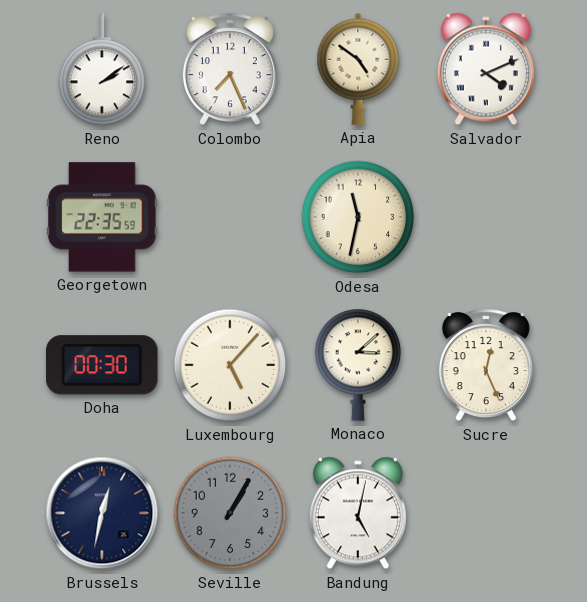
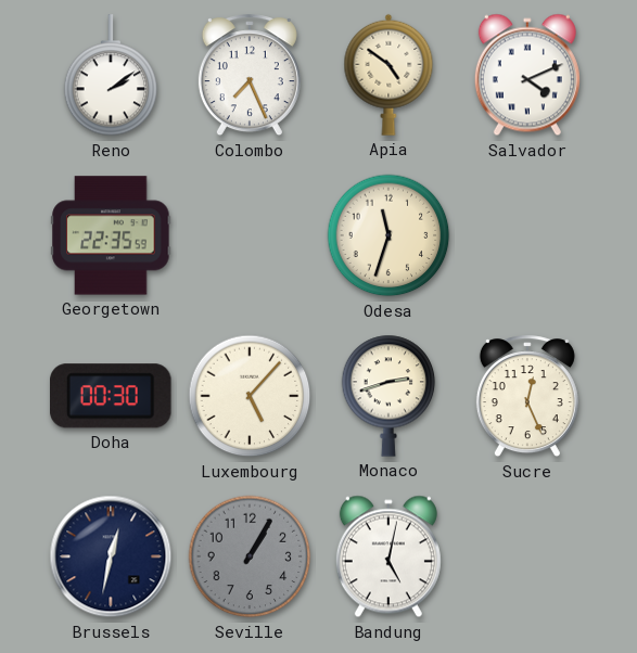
Odesa: 11:32 -> 11:33 (388, 235)
Monaco: 3:08 -> 2:42 (388, 396)
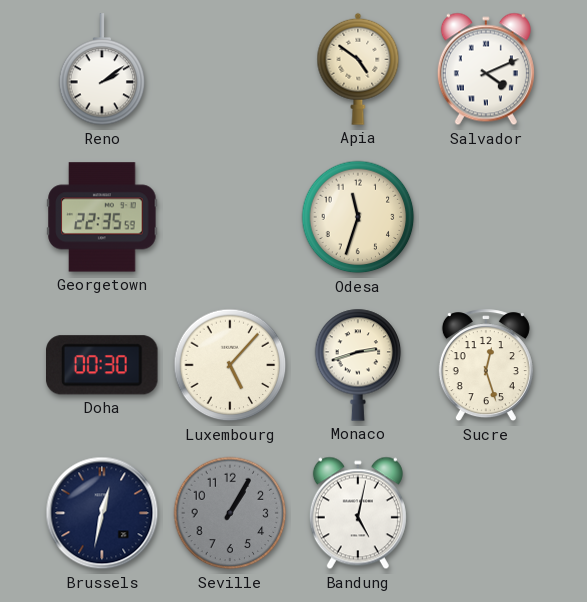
Colombo: 7:26 -> none (250, 76)
Sucre: 12:26 -> 12:27 (486, 366)
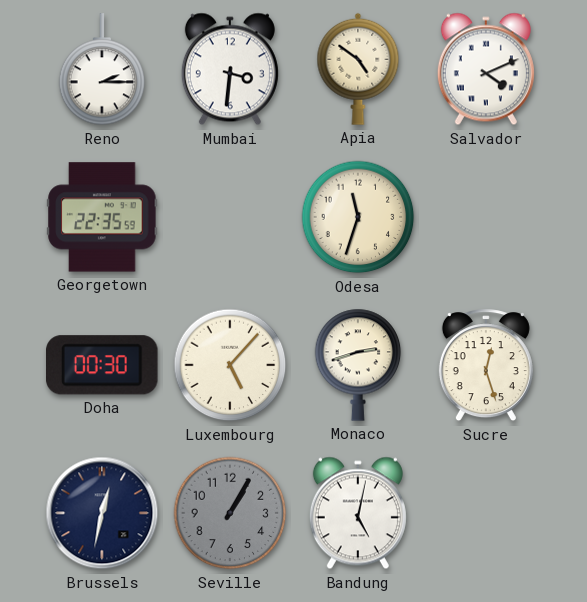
Reno: 2:09 -> 2:15 (102, 70)
Mumbai: none -> 3:31 (230, 69)
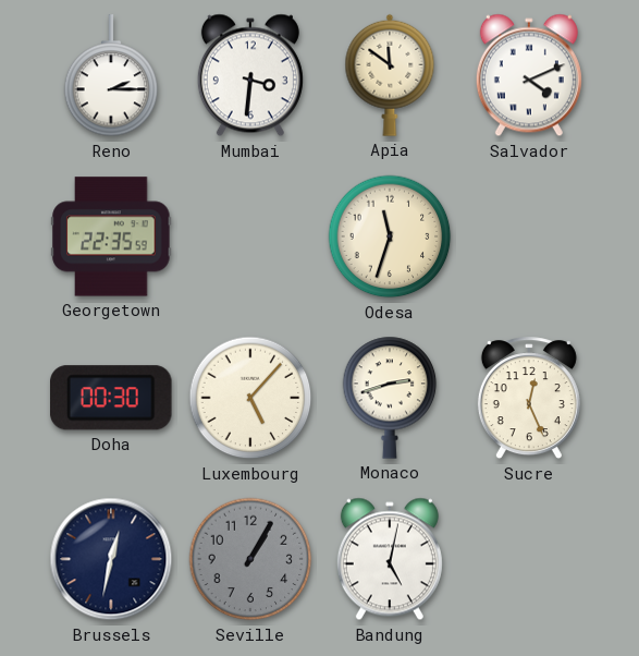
Apia: 4:51 -> 11:51 (390, 75)
Sucre: 12:27 -> 12:26 (529, 399)
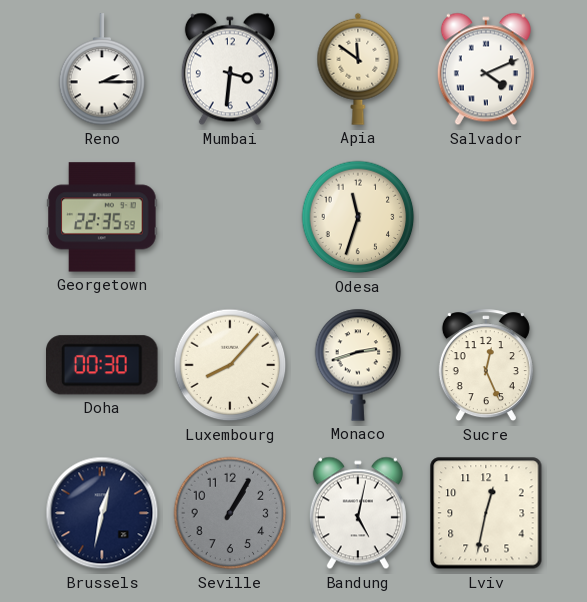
Luxembourg: 5:07 -> 8:07 (230, 365)
Lviv: none -> 12:32 (486, 513)
